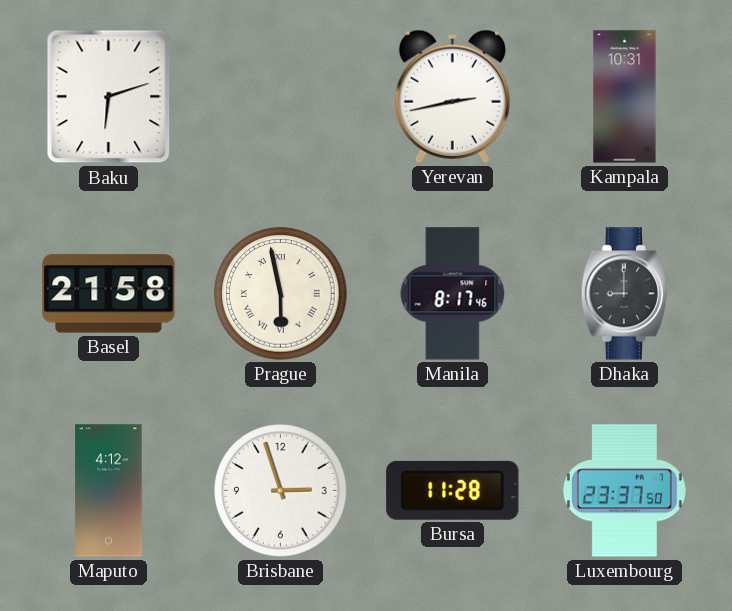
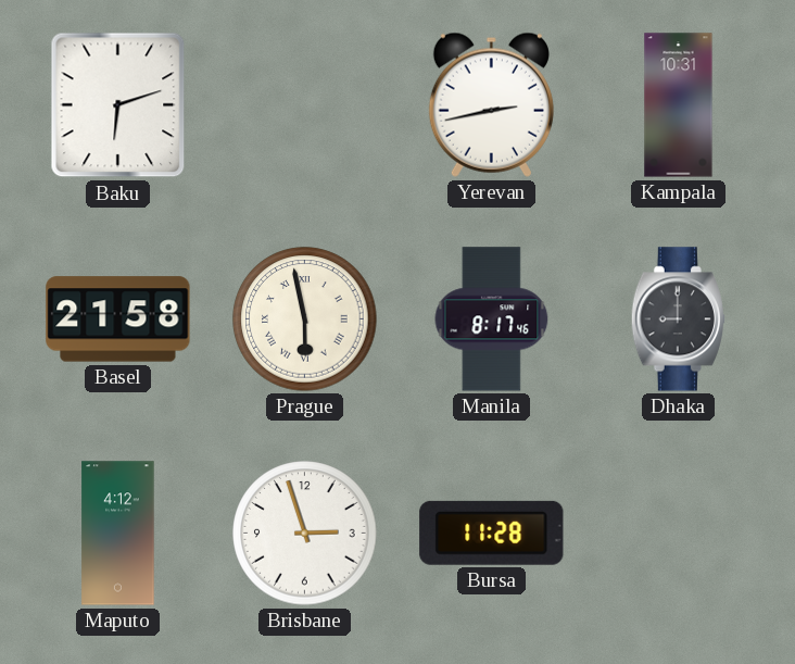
Luxembourg: 23:37 -> none (624, 491)
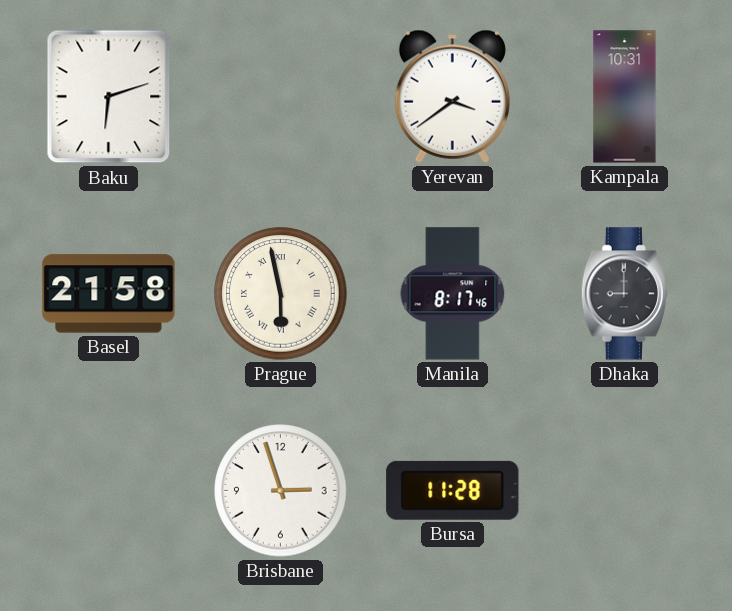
Yerevan: 2:43 -> 3:39 (452, 96)
Maputo: 4:12 -> none (118, 534)
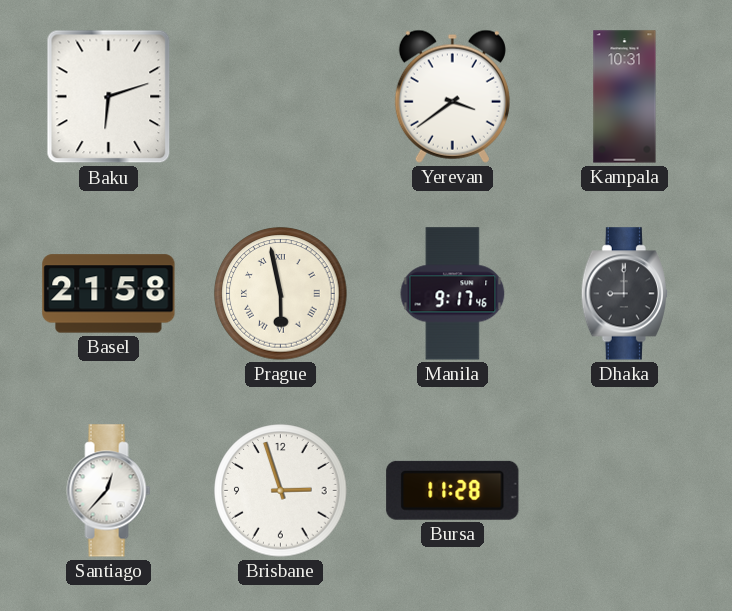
Manila: 8:17 -> 9:17 (453, 294)
Santiago: none -> 12:37 (109, 491)
